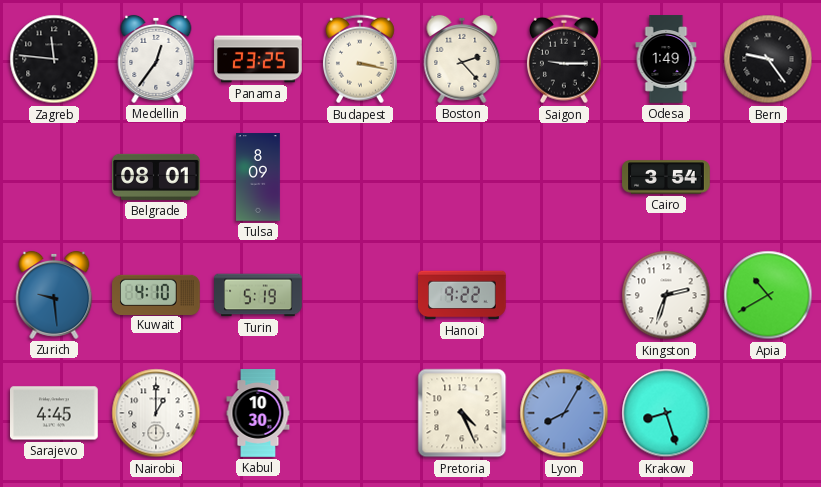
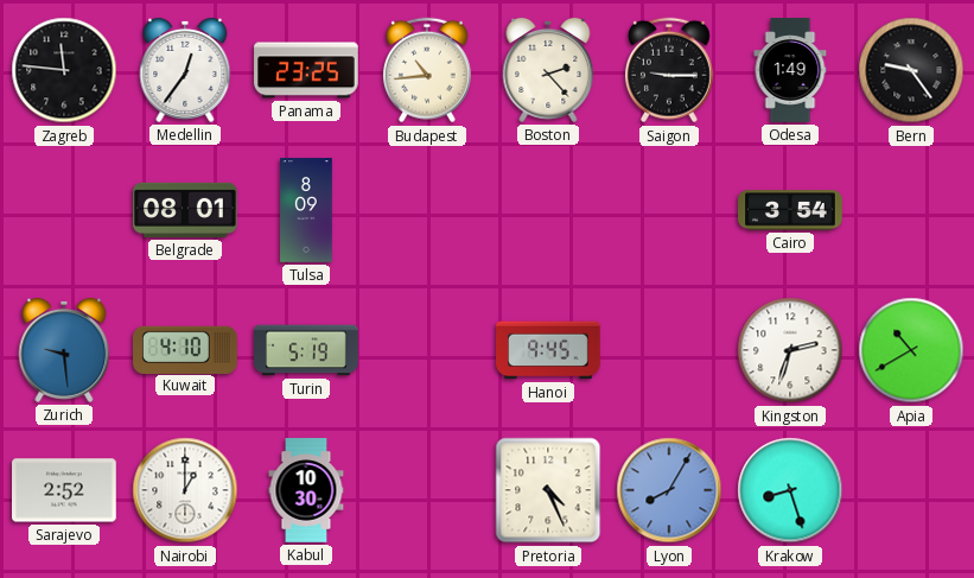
Budapest: 3:17 -> 10:44 (427, 70)
Hanoi: 9:22 -> 9:45 (548, 350)
Sarajevo: 4:45 -> 2:52 (65, 490)
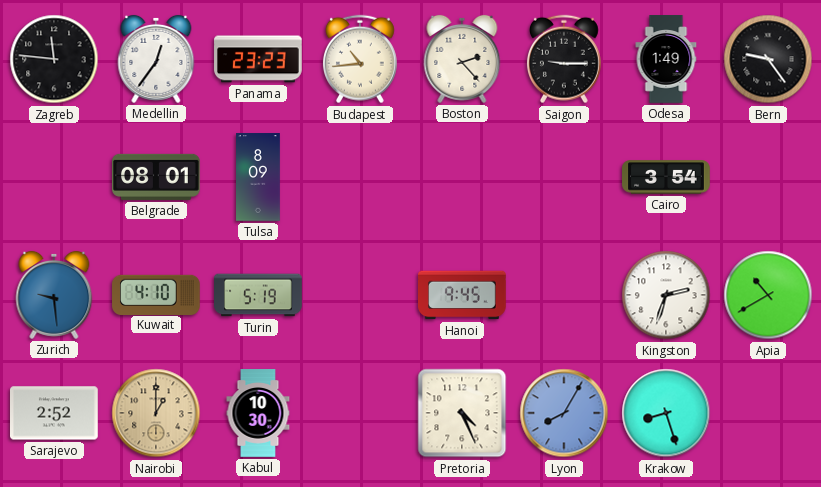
Panama: 23:25 -> 23:23 (258, 59)
Nairobi dial: white -> champagne (156, 413)
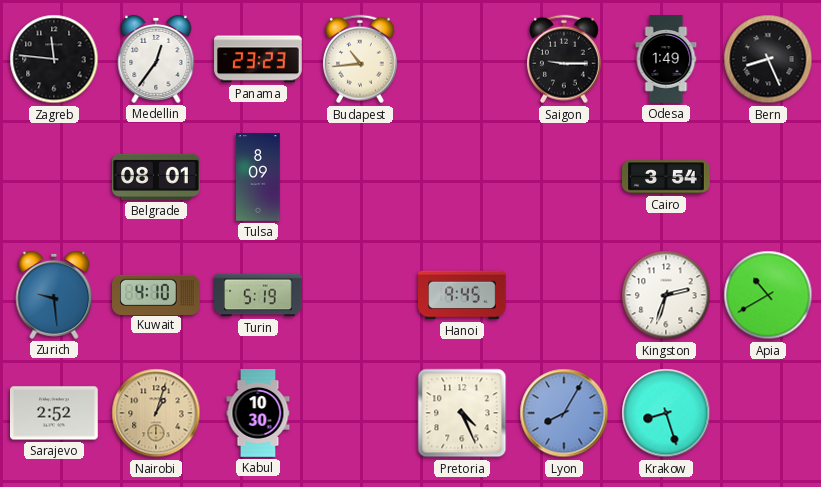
Boston: 2:23 -> none (462, 59)
Bern: 9:24 -> 8:26 (768, 59)
Nairobi: 1:00 -> 1:03 (156, 413)
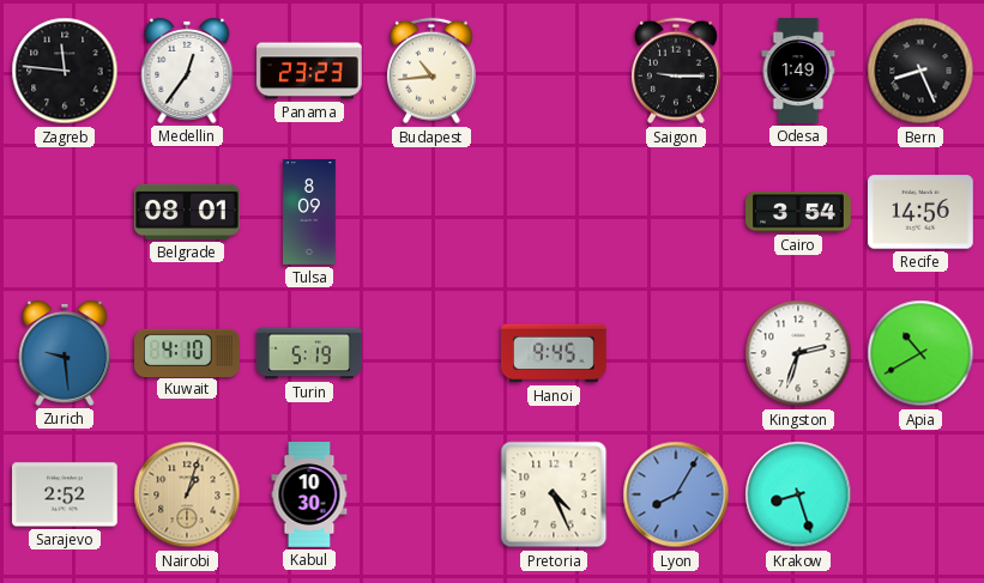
Recife: none -> 14:56 (922, 212)
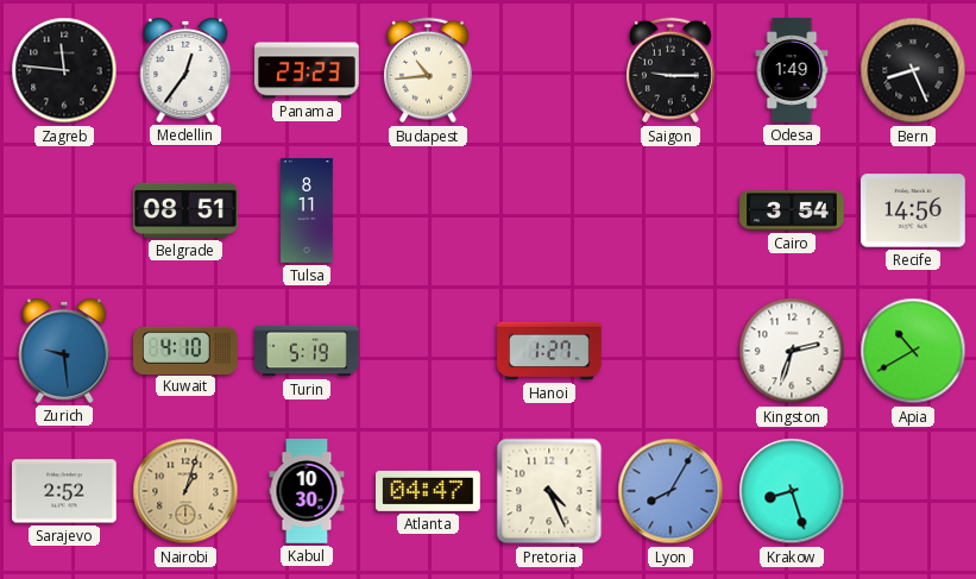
Belgrade: 08:01 -> 08:51 (187, 210)
Tulsa: 8:09 -> 8:11 (307, 210)
Hanoi: 9:45 -> 1:27 (549, 351)
Atlanta: none -> 04:47 (429, 491)
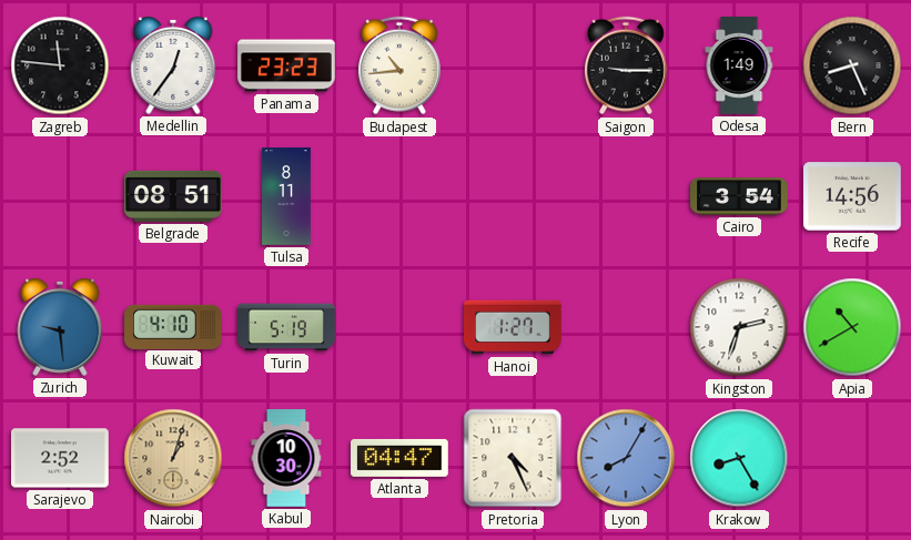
Krakow: 8:27 -> 8:25 (739, 458)
